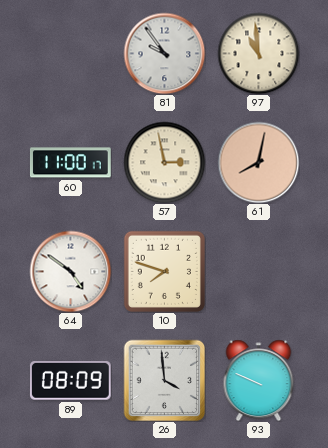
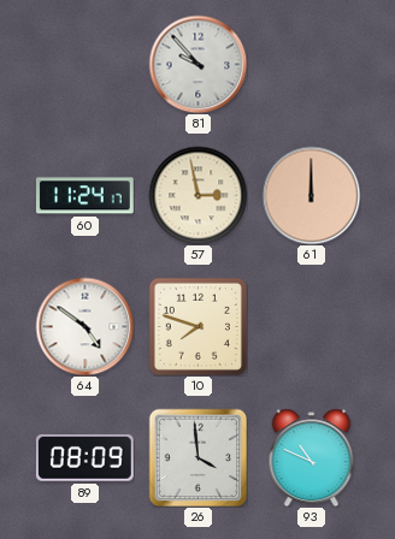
81: 9:54 -> 9:53 (197, 64)
97: 10:59 -> none (258, 53)
60: 11:00 -> 11:24 (84, 196)
61: 8:02 -> 12:00 (311, 195)
93: 9:49 -> 10:49 (312, 457)
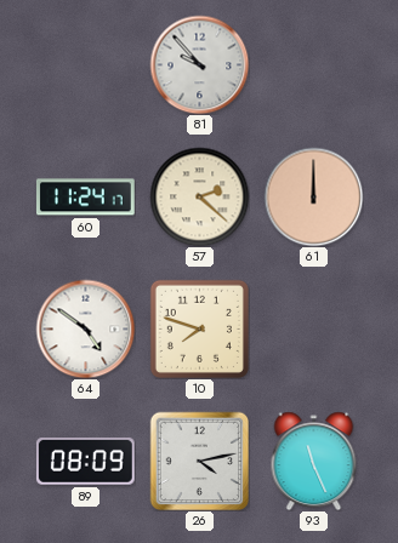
57: 2:58 -> 2:22 (199, 196)
26: 3:59 -> 4:13 (199, 461)
93: 10:49 -> 11:26 (314, 461)
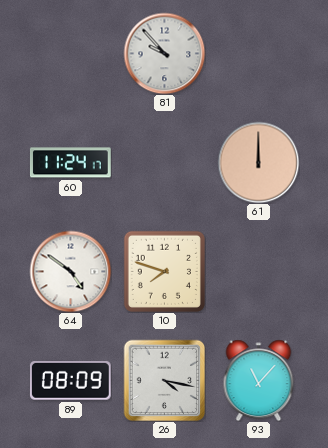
57: 2:22 -> none (199, 196)
26: 4:13 -> 4:17 (164, 380)
93: 11:26 -> 11:07 (259, 380)
